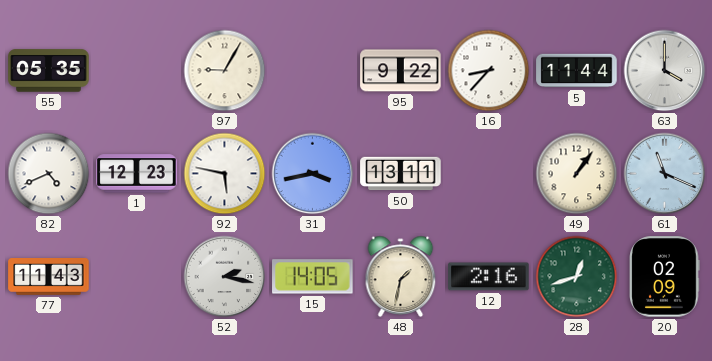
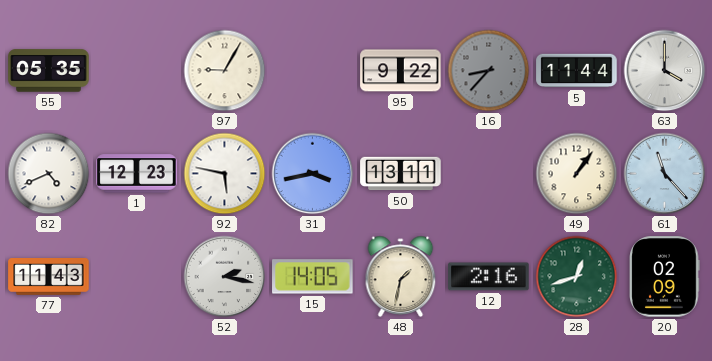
16 dial: white -> grey (489, 71)
61: 11:19 -> 11:23 (665, 174)
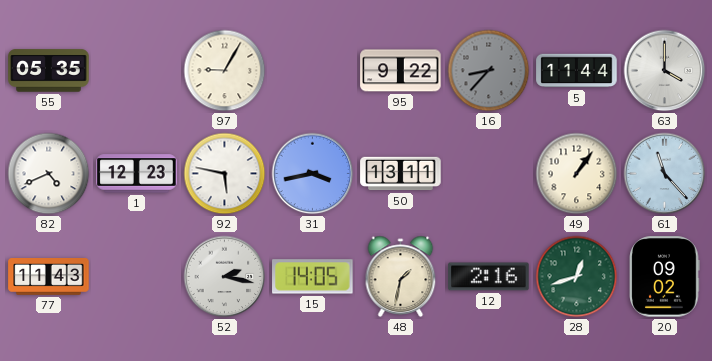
20: 02:09 -> 09:02 (665, 277)
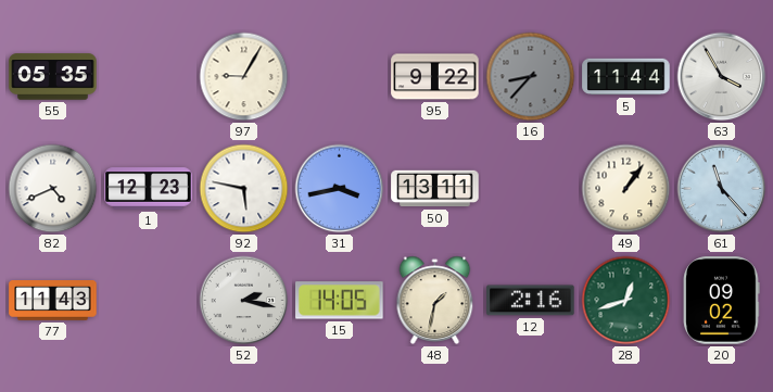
63: 4:00 -> 3:55 (722, 77)
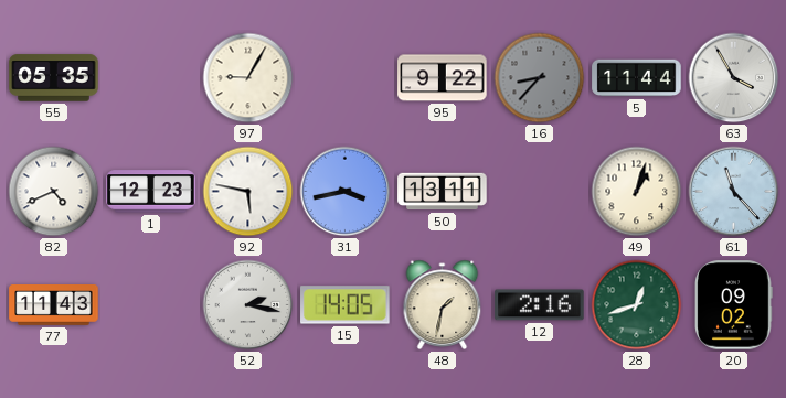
49: 1:06 -> 1:03 (637, 192)
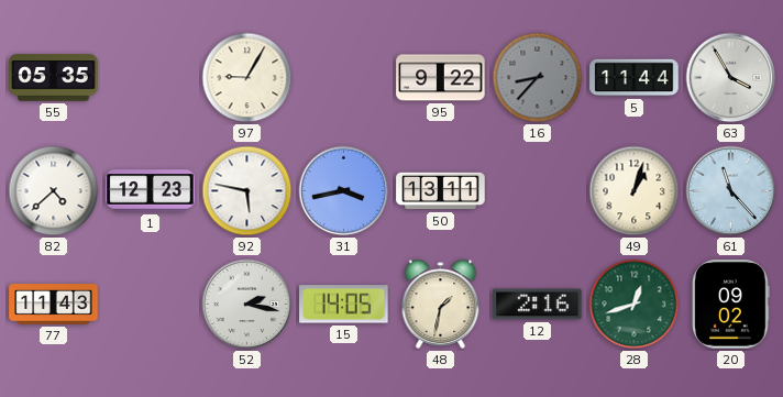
82: 4:41 -> 4:38 (54, 191)
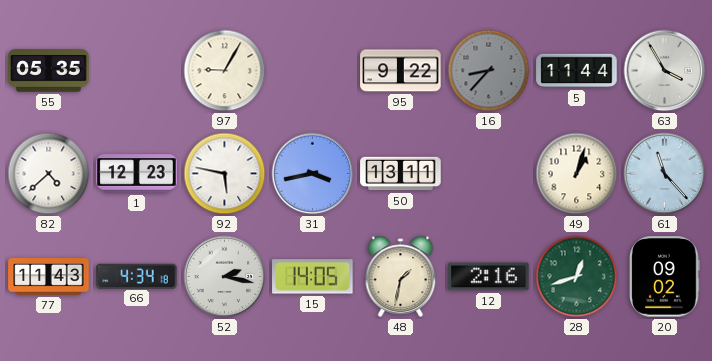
66: none -> 4:34 (137, 276)
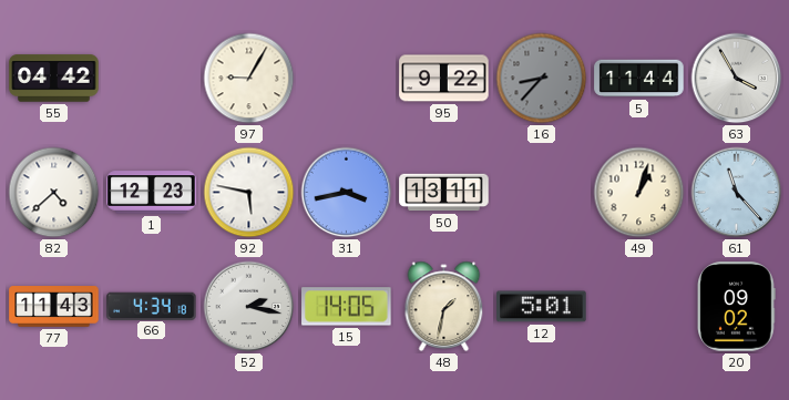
55: 05:35 -> 04:42 (54, 79)
12: 2:16 -> 5:01 (542, 307)
28: 12:42 -> none (577, 277)
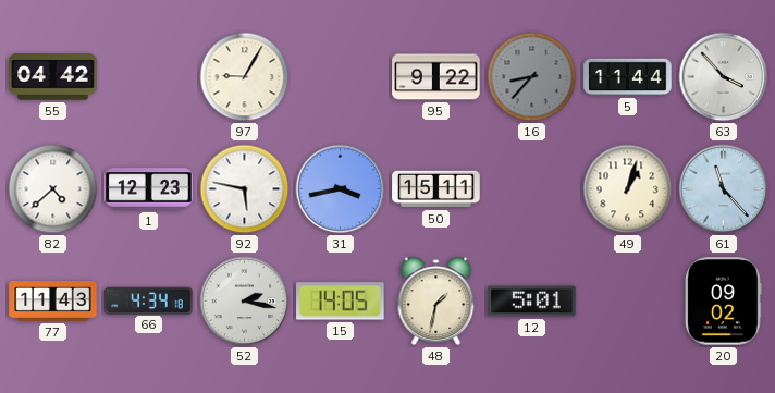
63: 3:55 -> 3:53 (724, 77)
50: 13:11 -> 15:11 (436, 189)
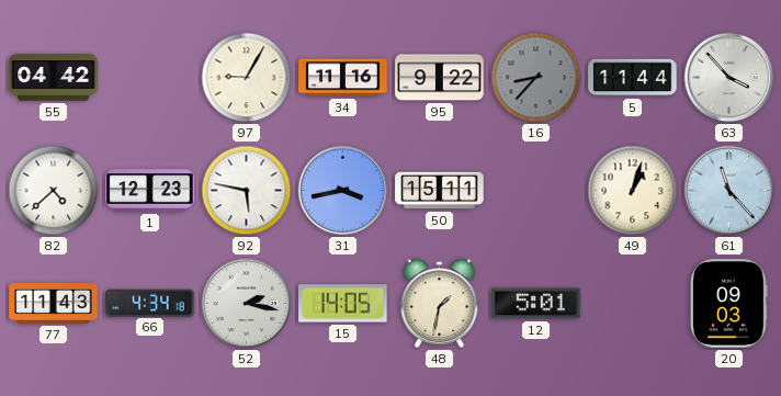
34: none -> 11:16 (343, 78)
20: 09:02 -> 09:03 (729, 304)
